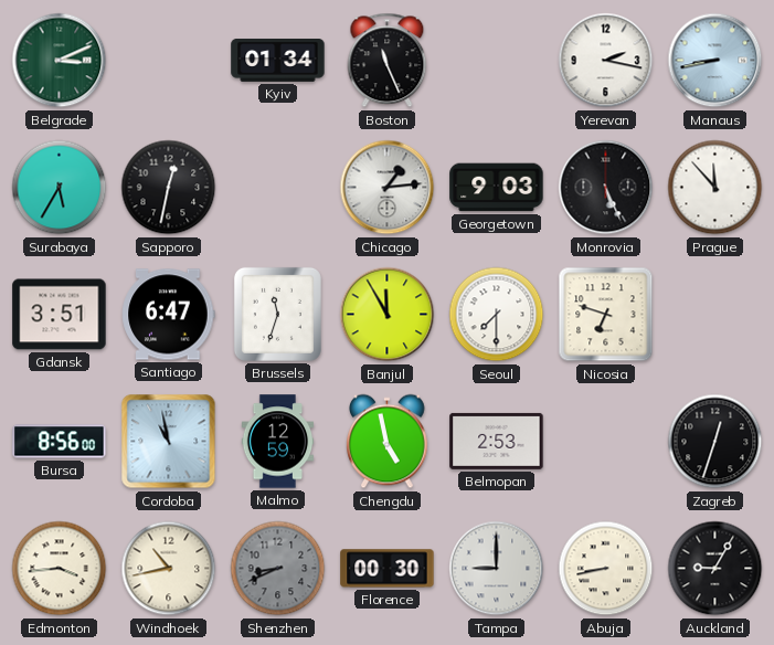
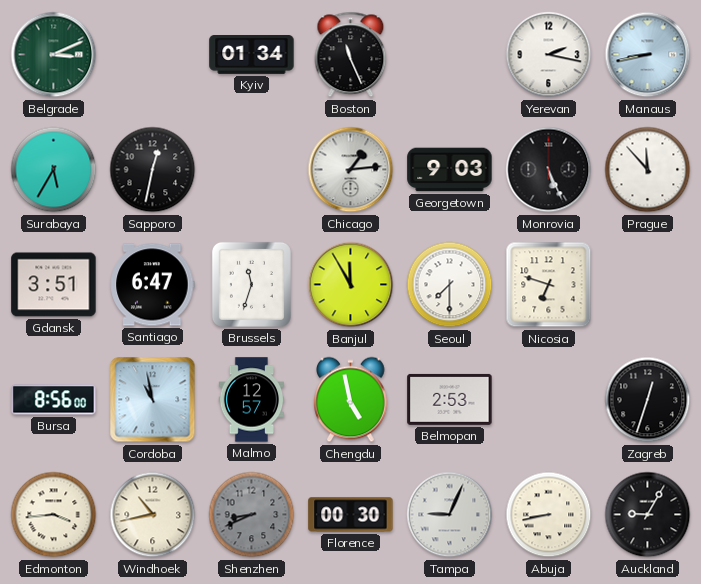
Malmo: 12:59 -> 12:57 (252, 400)
Tampa: 9:00 -> 9:04 (450, 515)
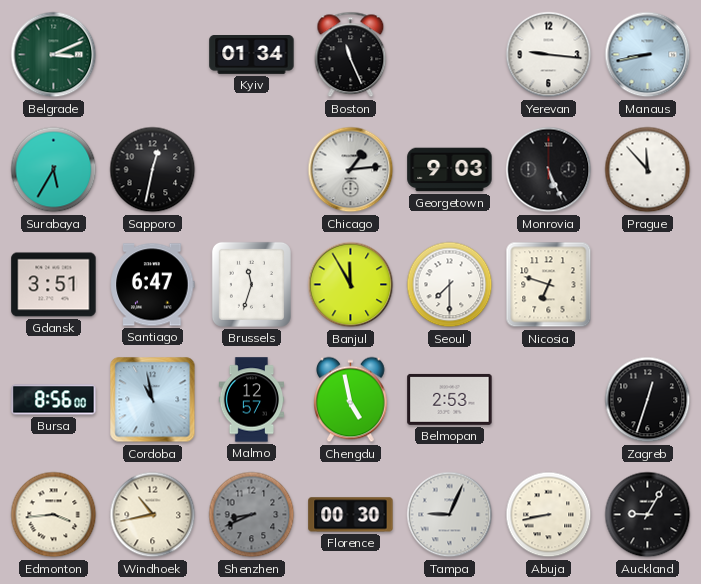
Yerevan: 2:17 -> 9:16 (549, 55)
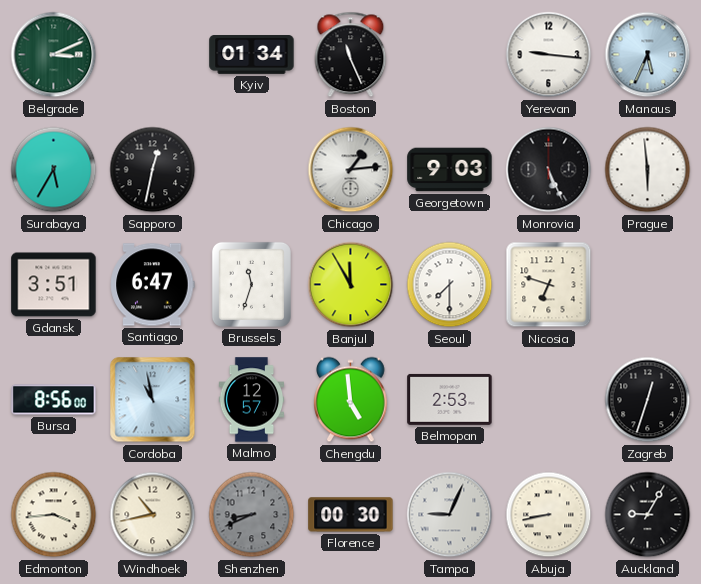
Manaus: 8:43 -> 5:34 (648, 55)
Prague: 11:53 -> 5:59 (648, 170)
Chengdu: 4:58 -> 4:59 (351, 400)
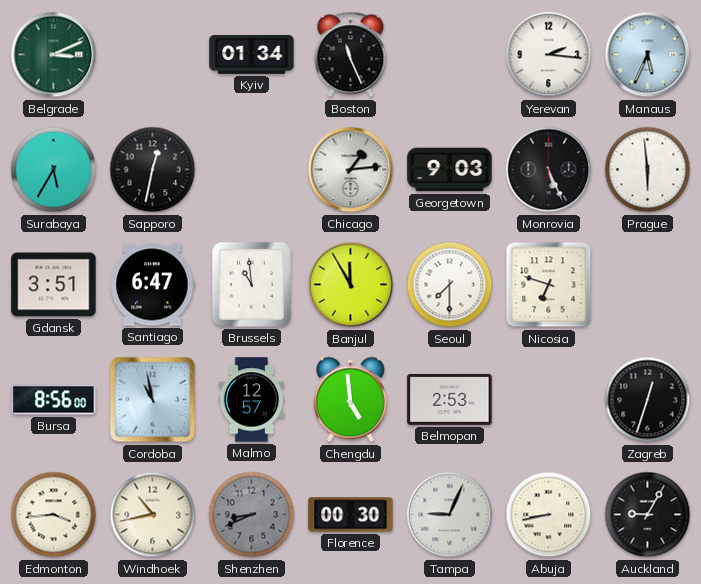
Yerevan: 9:16 -> 2:16 (549, 55)
Brussels: 11:33 -> 10:59 (251, 284)
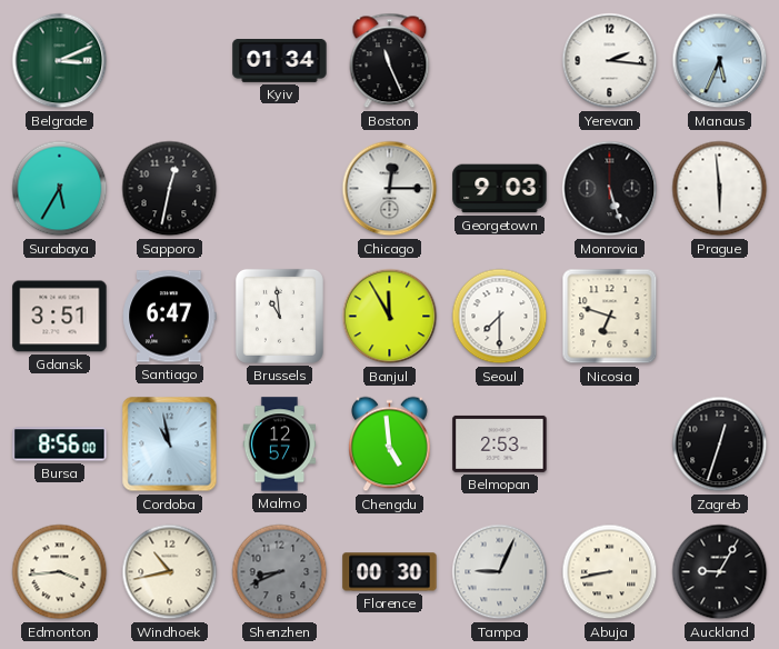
Chicago: 1:14 -> 12:15 (390, 189)
Monrovia: 5:26 -> 5:27 (610, 189)
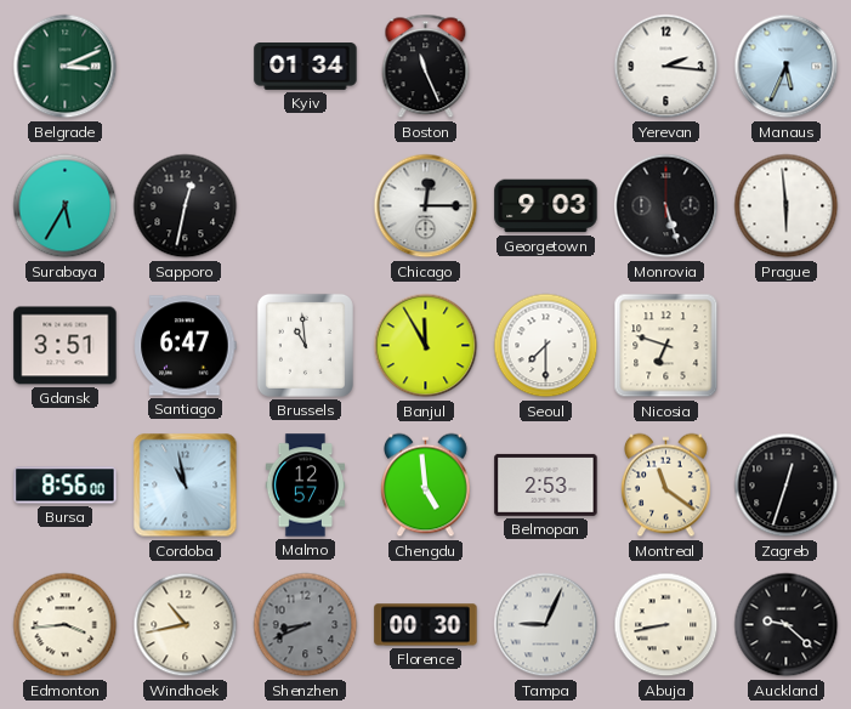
Montreal: none -> 11:21 (666, 486)
Auckland: 9:05 -> 9:22 (787, 625)
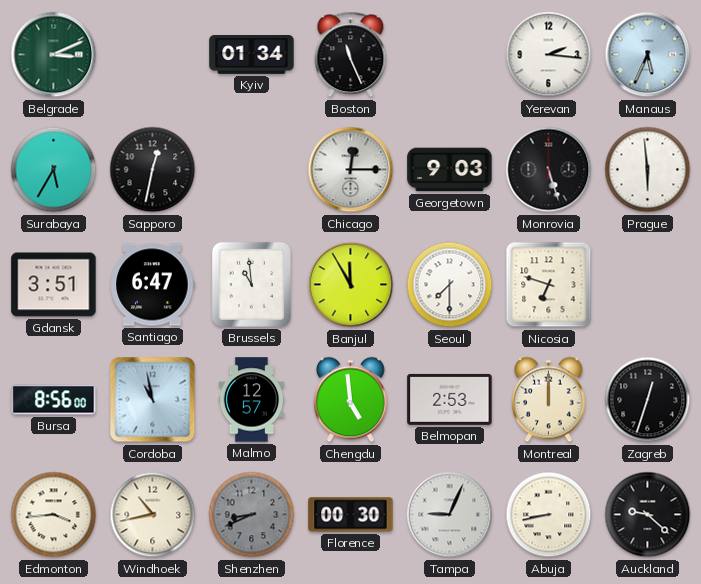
Montreal: 11:21 -> 12:00 (549, 400)
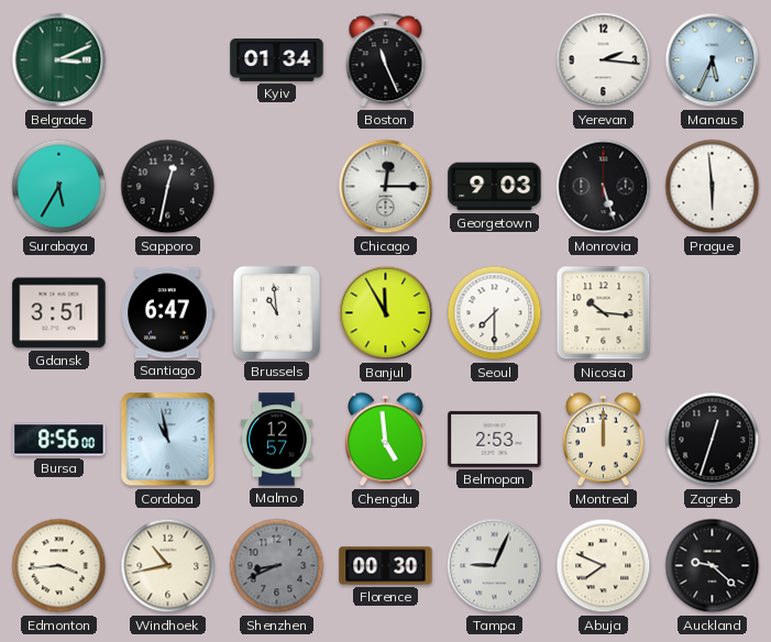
Nicosia: 6:48 -> 10:16 (604, 313)
Abuja: 8:43 -> 7:49 (604, 566)
